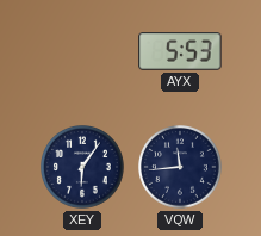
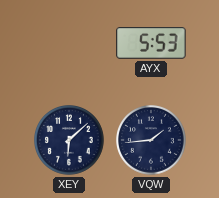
XEY: 6:06 -> 6:08 (70, 141)
VQW: 11:44 -> 1:44 (152, 141)
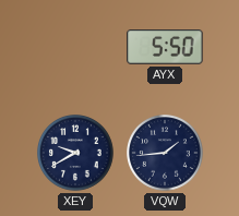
AYX: 5:53 -> 5:50 (165, 48)
XEY: 6:08 -> 9:40 (76, 154)
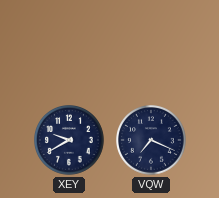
AYX: 5:50 -> none (165, 48)
VQW: 1:44 -> 7:19 (152, 141)
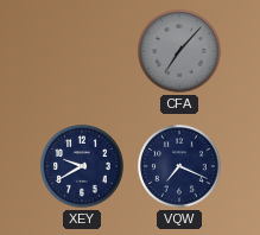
CFA: none -> 7:07 (180, 52)
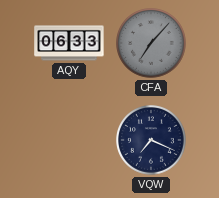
AQY: none -> 06:33 (69, 43)
XEY: 9:40 -> none (83, 167)
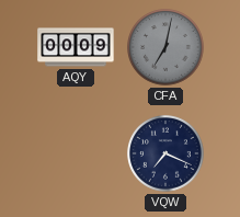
AQY: 06:33 -> 00:09 (76, 47)
CFA: 7:07 -> 7:02 (167, 48)
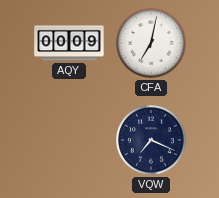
CFA dial: grey -> white (152, 44)
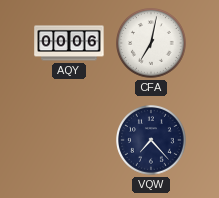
AQY: 00:09 -> 00:06 (69, 43)
VQW: 7:19 -> 7:23 (152, 141)
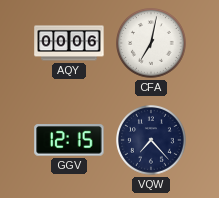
GGV: none -> 12:15 (69, 140)
